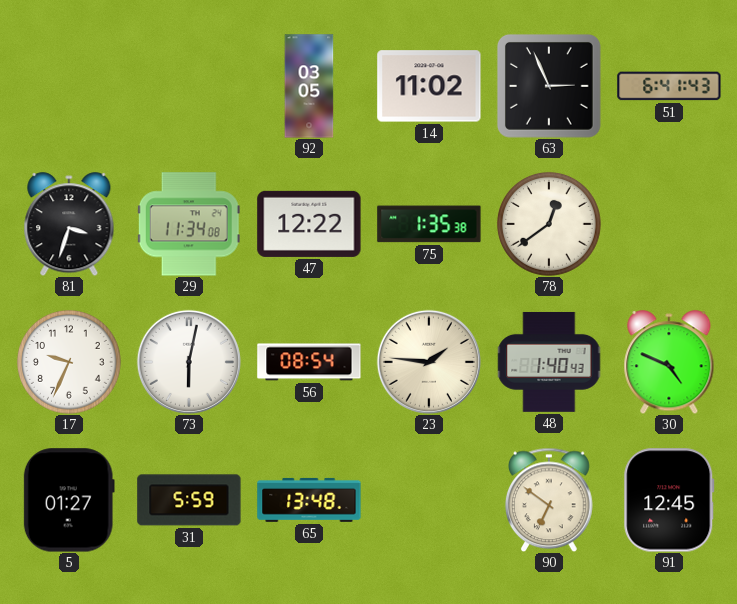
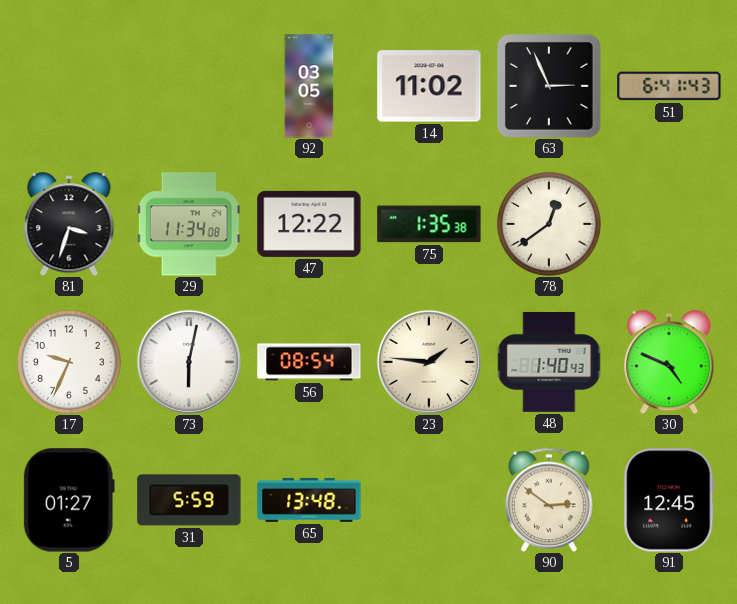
90: 6:51 -> 2:51 (550, 500)
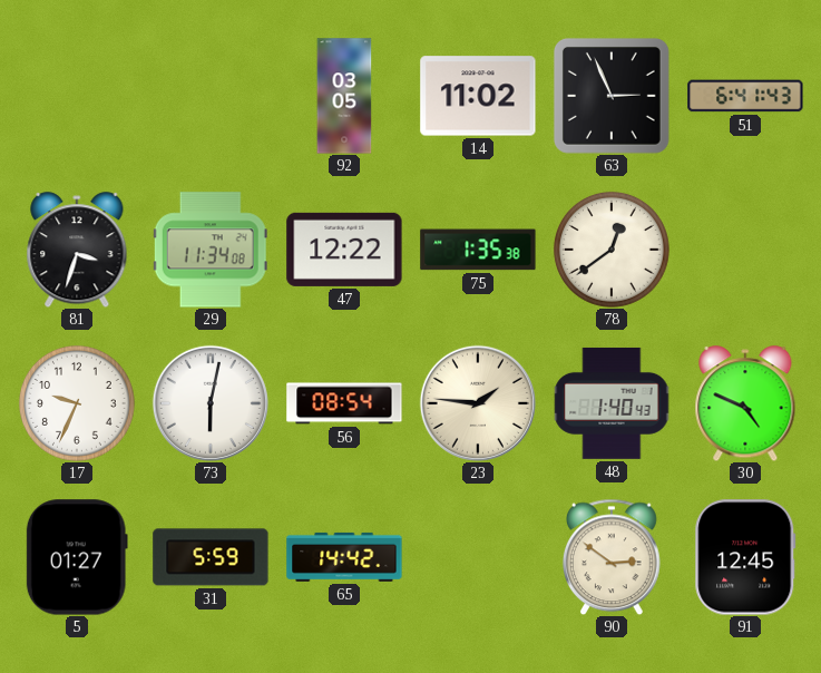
65: 13:48 -> 14:42 (344, 557)
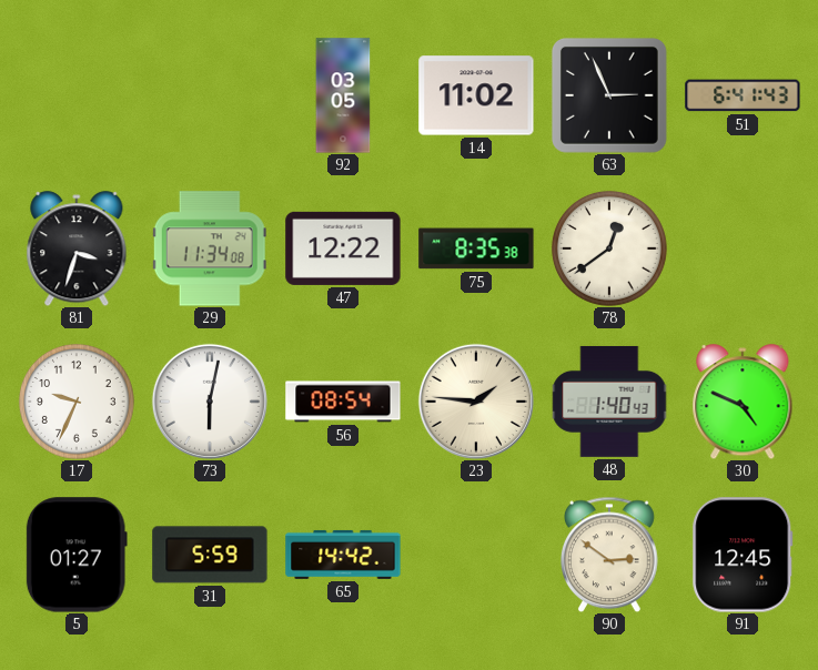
75: 1:35 -> 8:35 (476, 248)
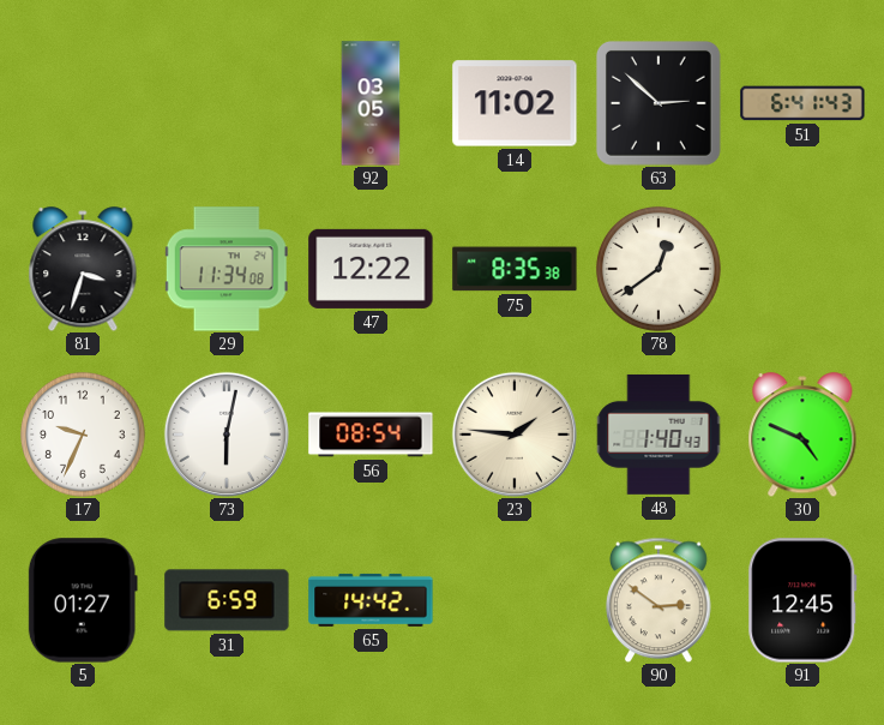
63: 2:56 -> 2:52 (659, 103)
31: 5:59 -> 6:59 (227, 600)
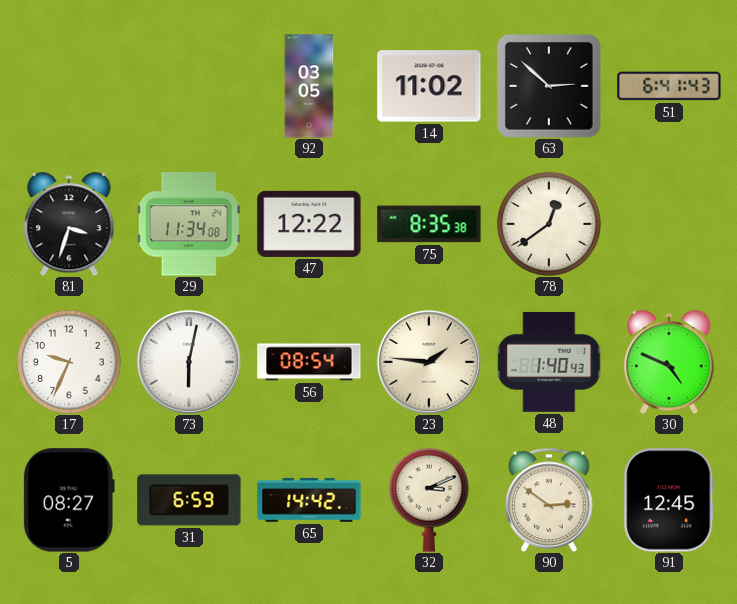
5: 01:27 -> 08:27 (69, 500)
32: none -> 3:11 (429, 500)
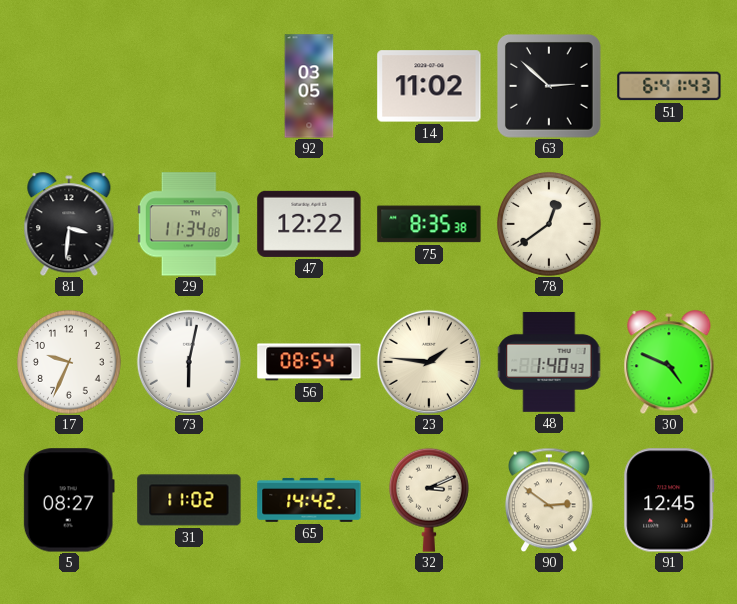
81: 3:33 -> 3:31 (69, 224)
31: 6:59 -> 11:02 (189, 500)
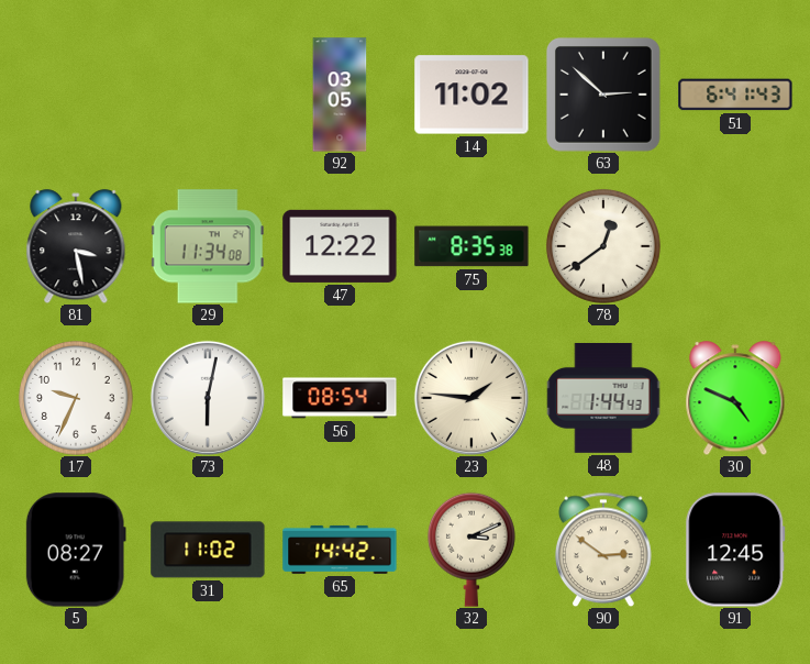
81: 3:31 -> 3:28 (76, 246)
48: 1:40 -> 1:44 (603, 398)
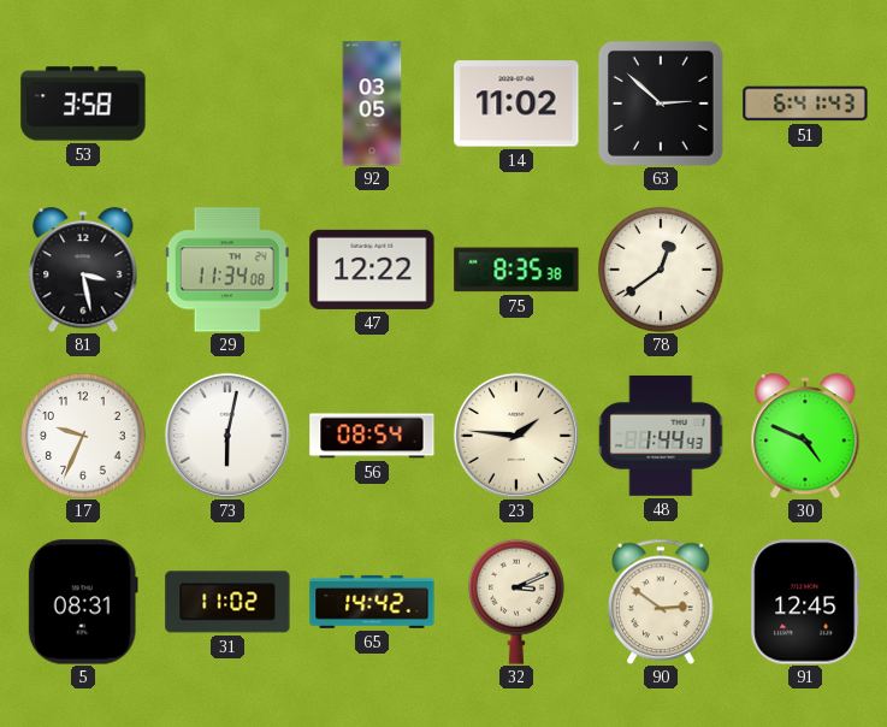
53: none -> 3:58 (83, 104)
5: 08:27 -> 08:31 (83, 602)
